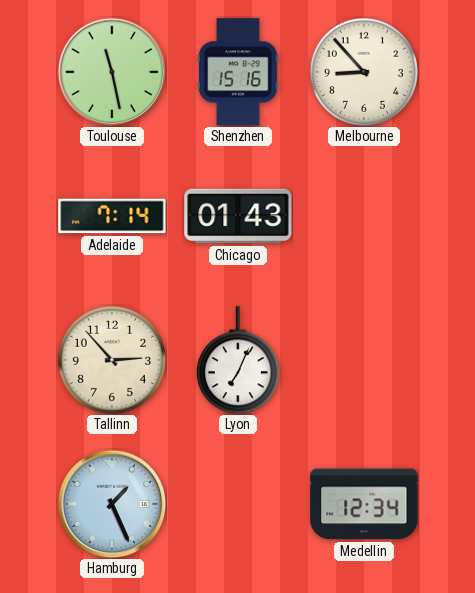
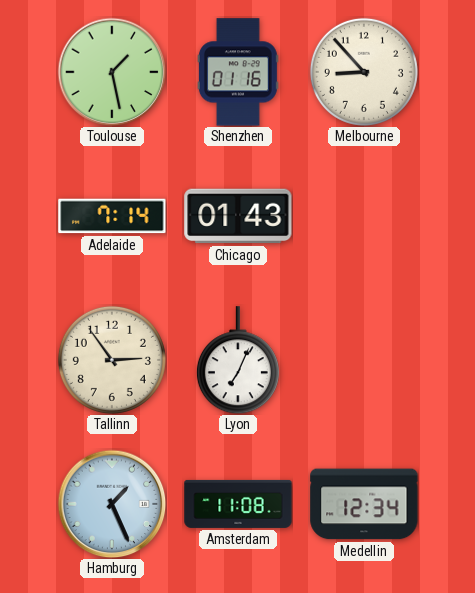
Toulouse: 11:28 -> 1:28 (112, 72)
Shenzhen: 15:16 -> 01:16 (238, 72)
Tallinn: 2:53 -> 2:54 (112, 360)
Amsterdam: none -> 11:08 (238, 504)
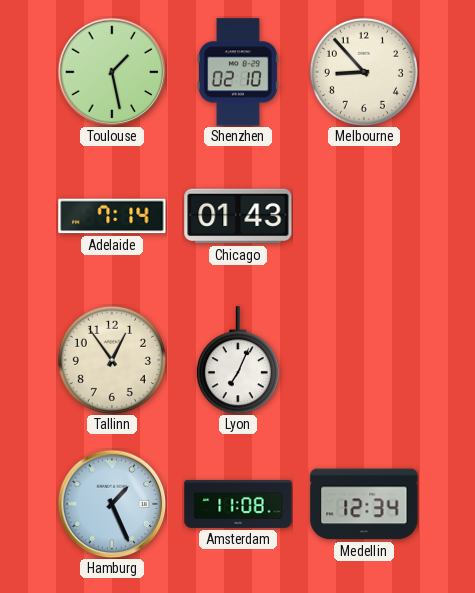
Shenzhen: 01:16 -> 02:10 (238, 72)
Tallinn: 2:54 -> 12:54 (112, 360)
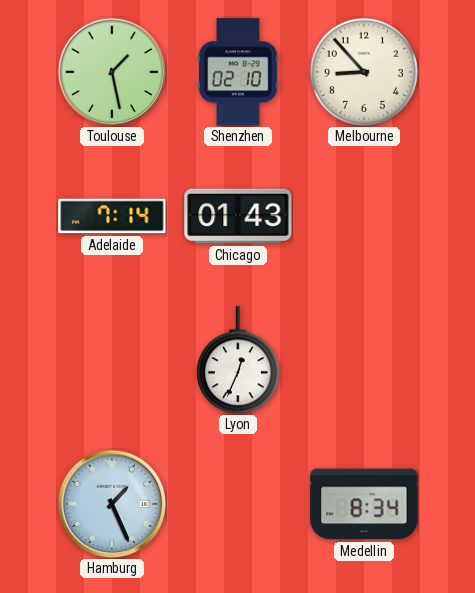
Tallinn: 12:54 -> none (112, 360)
Lyon: 7:04 -> 12:34 (238, 360)
Amsterdam: 11:08 -> none (238, 504)
Medellin: 12:34 -> 8:34 (364, 504)
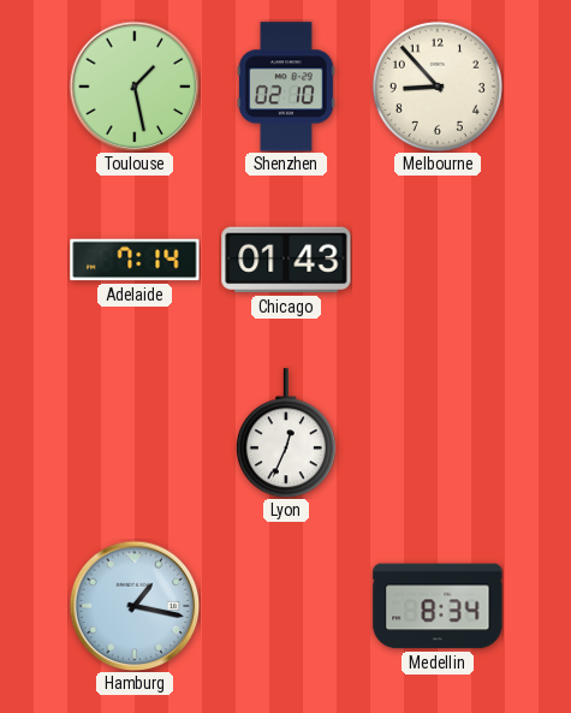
Hamburg: 1:26 -> 1:17 (135, 606)
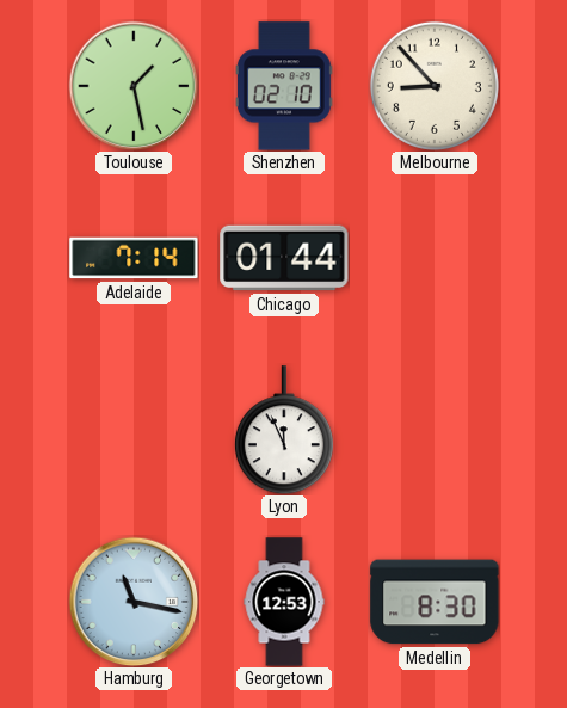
Chicago: 01:43 -> 01:44 (284, 258)
Lyon: 12:34 -> 11:56 (284, 430)
Hamburg: 1:17 -> 11:17 (134, 602)
Georgetown: none -> 12:53 (284, 602)
Medellin: 8:34 -> 8:30 (435, 602)
